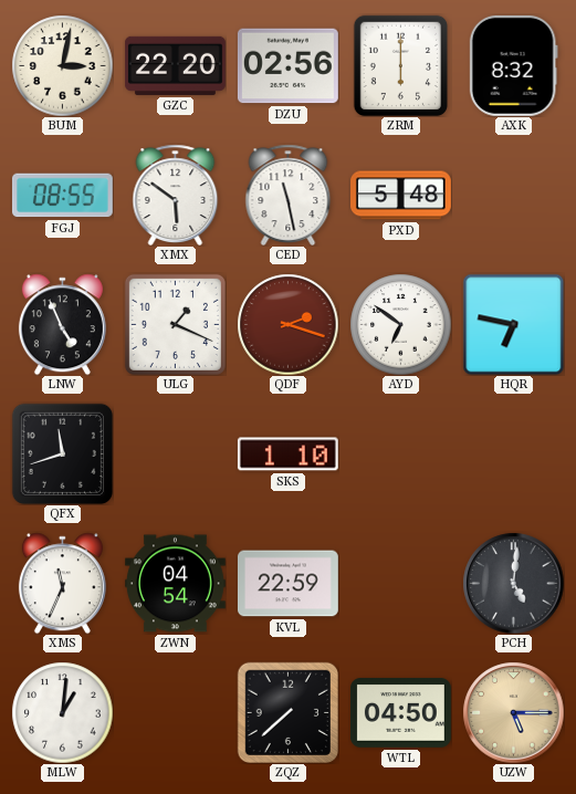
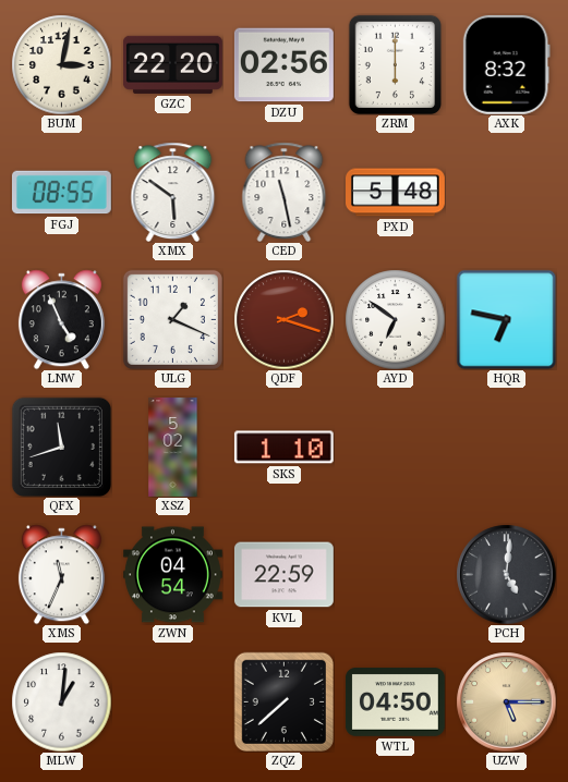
XSZ: none -> 5:02 (173, 448)
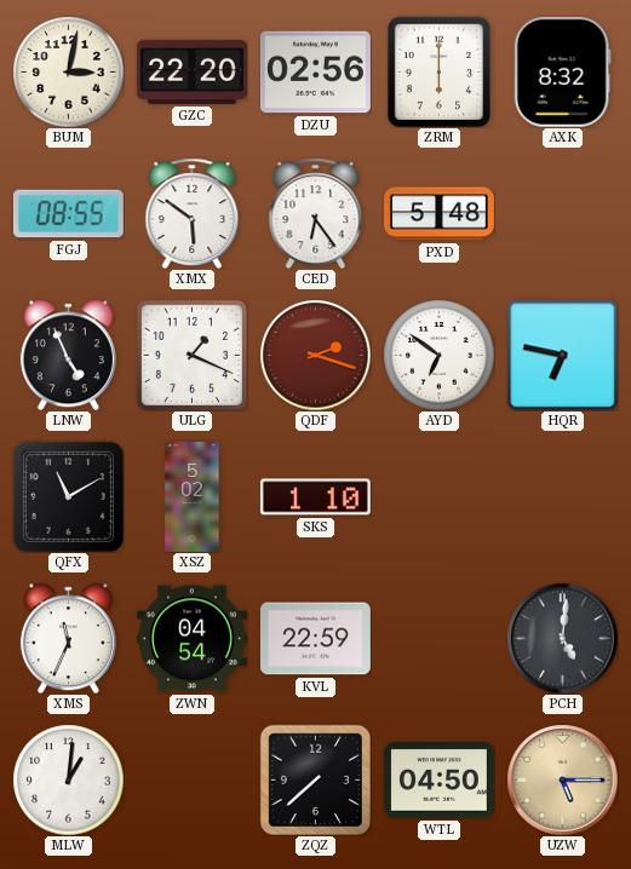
CED: 11:28 -> 6:24 (316, 213)
QFX: 11:42 -> 11:10 (68, 496)
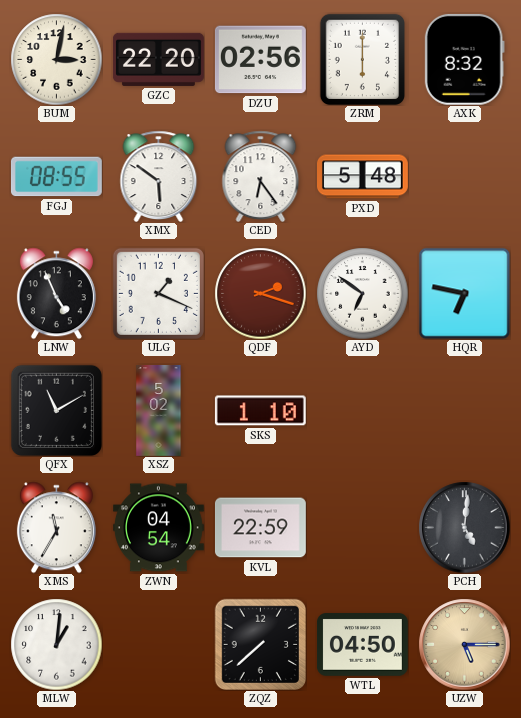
XMS: 11:34 -> 11:35 (56, 527)
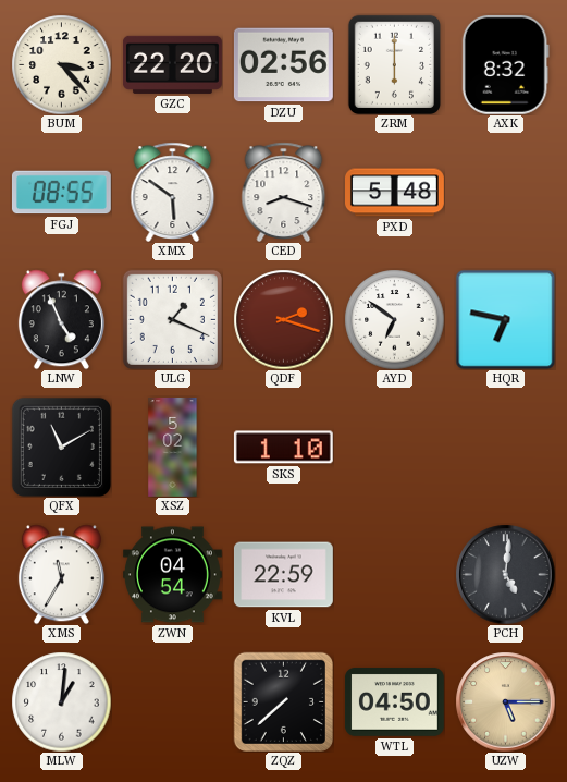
BUM: 3:02 -> 3:23 (61, 64)
CED: 6:24 -> 8:18 (284, 192)
